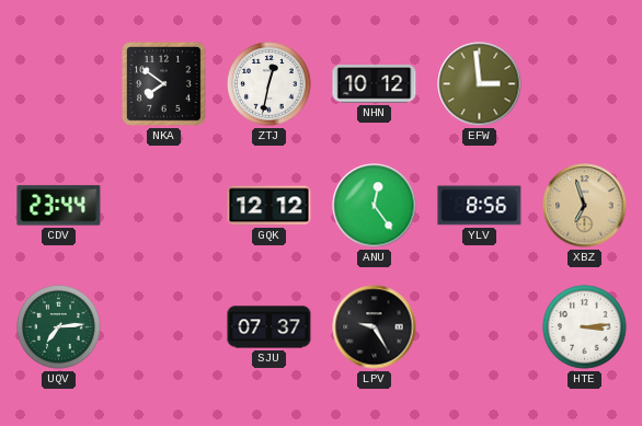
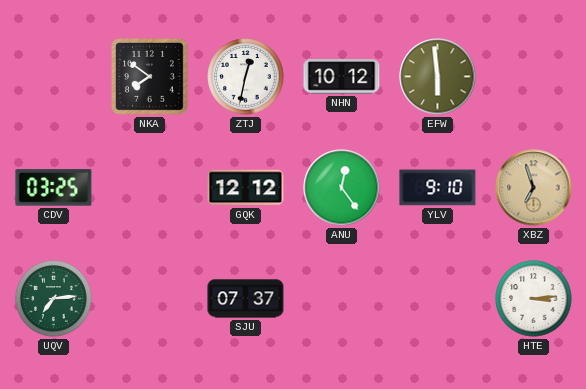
EFW: 2:59 -> 5:59 (438, 77)
CDV: 23:44 -> 03:25 (54, 188)
YLV: 8:56 -> 9:10 (438, 188)
LPV: 9:25 -> none (375, 327)
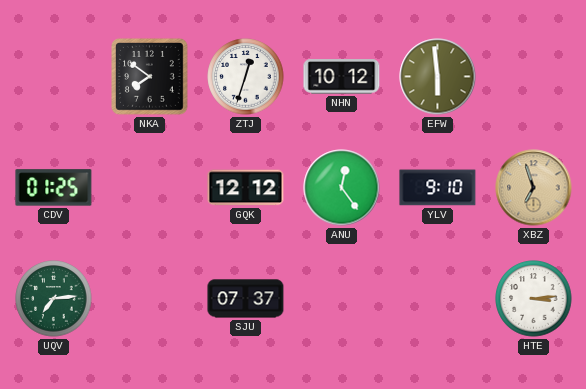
ZTJ: 12:32 -> 12:33 (246, 77)
CDV: 03:25 -> 01:25 (54, 188)
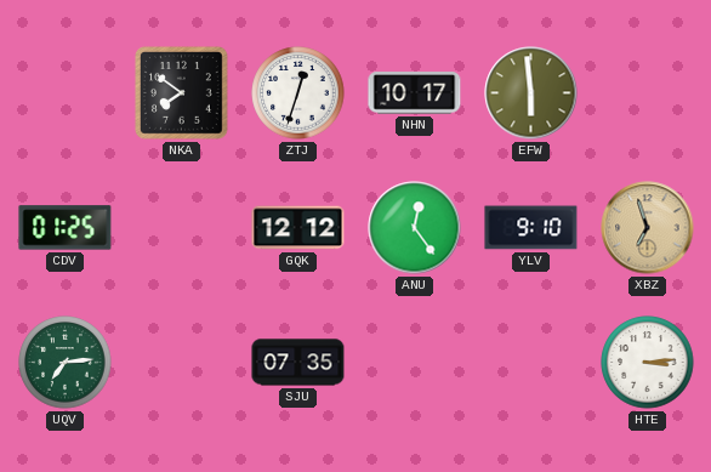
NHN: 10:12 -> 10:17 (415, 93)
SJU: 07:37 -> 07:35 (298, 363)
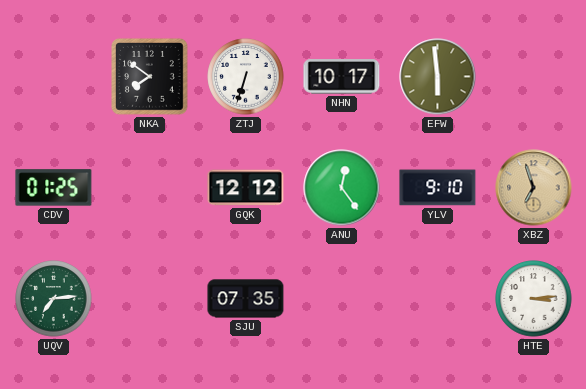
ZTJ: 12:33 -> 6:33 (246, 77)
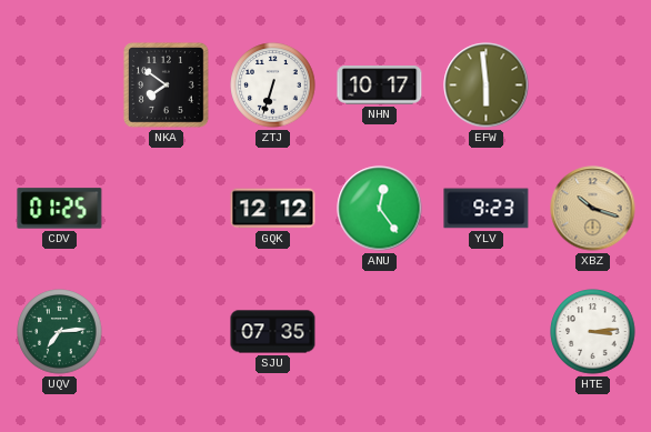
YLV: 9:10 -> 9:23 (487, 209)
XBZ: 6:57 -> 10:18 (593, 209)
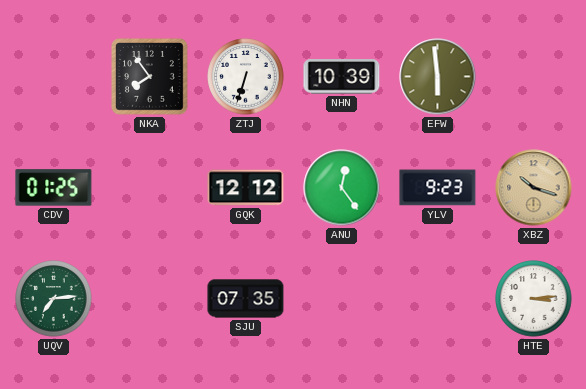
NKA: 7:51 -> 7:54 (150, 77)
NHN: 10:17 -> 10:39 (342, 77)
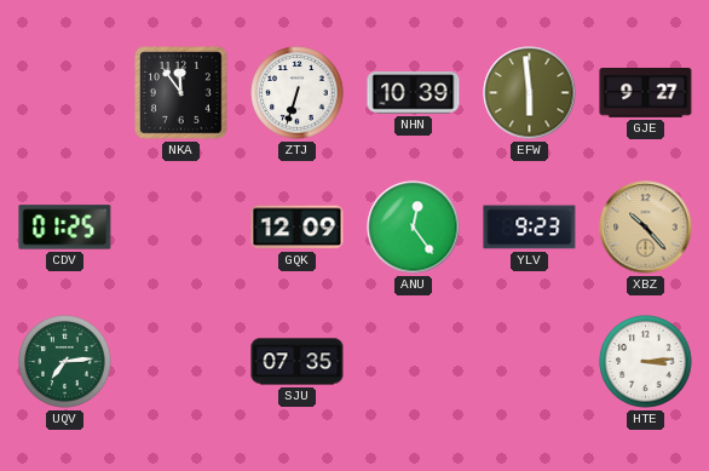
NKA: 7:54 -> 11:54 (181, 93)
GJE: none -> 9:27 (646, 93)
GQK: 12:12 -> 12:09 (298, 228)
XBZ: 10:18 -> 10:23 (646, 228)
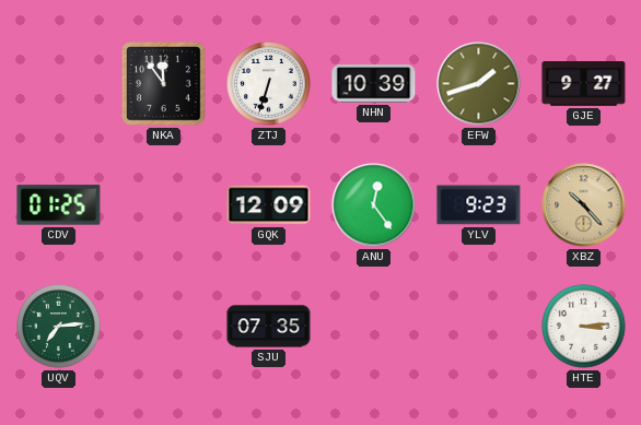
EFW: 5:59 -> 1:42 (479, 84)
